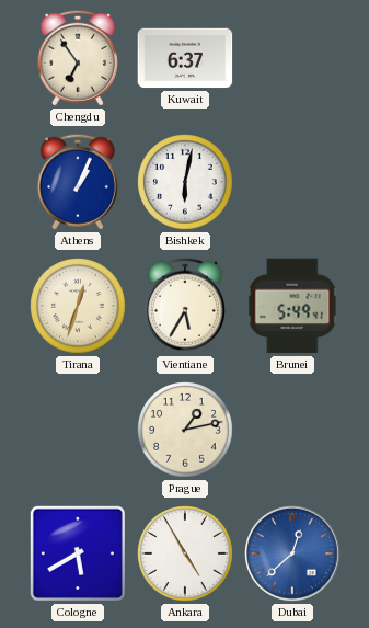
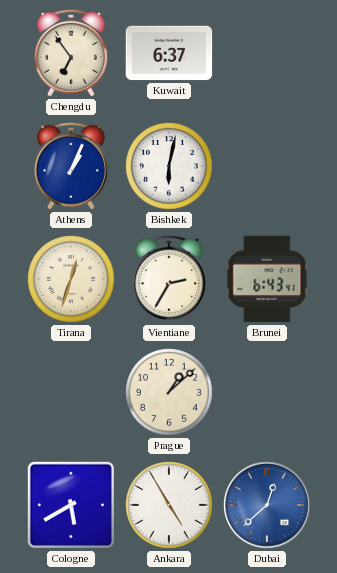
Vientiane: 5:35 -> 2:35 (169, 279)
Brunei: 5:49 -> 6:43 (267, 279)
Prague: 1:13 -> 1:08 (169, 392)
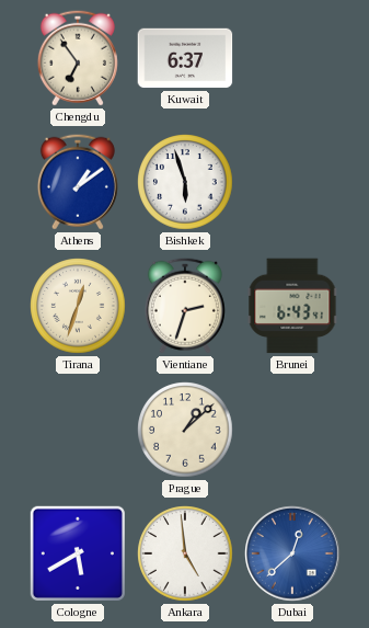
Athens: 1:04 -> 1:09 (78, 182)
Bishkek: 6:02 -> 5:57 (185, 182)
Vientiane: 2:35 -> 2:33 (185, 306)
Ankara: 4:55 -> 4:59 (185, 553)
